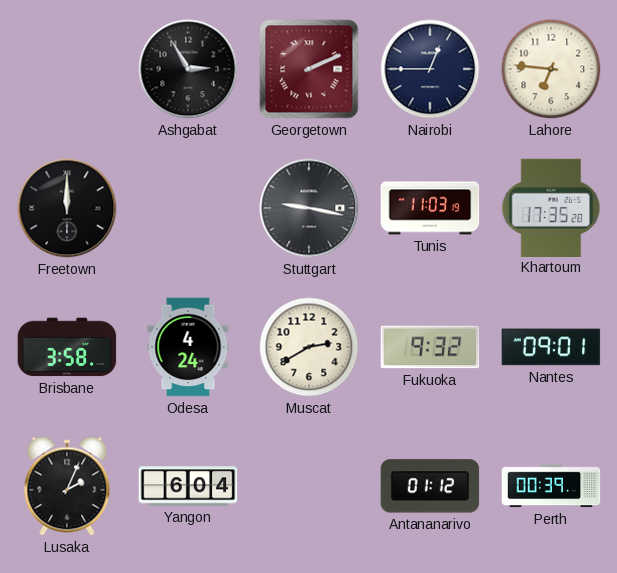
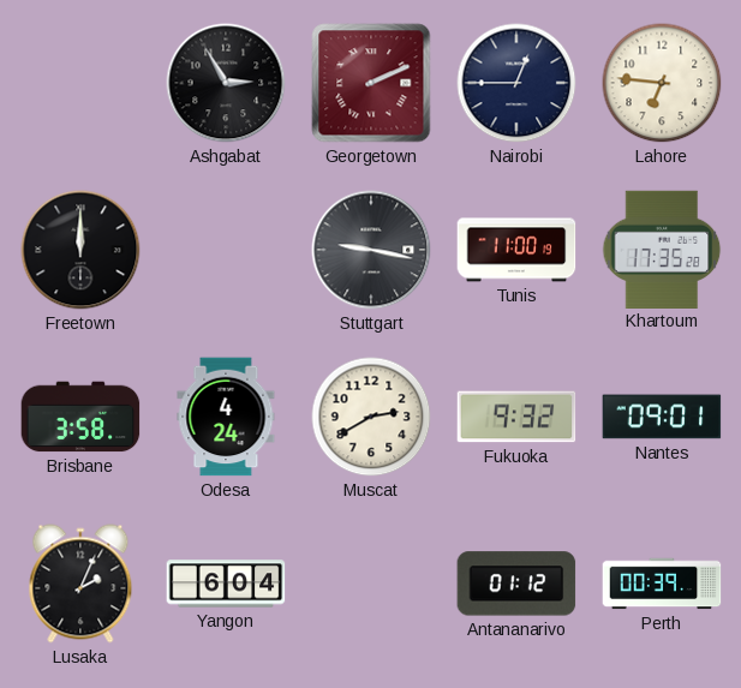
Tunis: 11:03 -> 11:00 (516, 250)
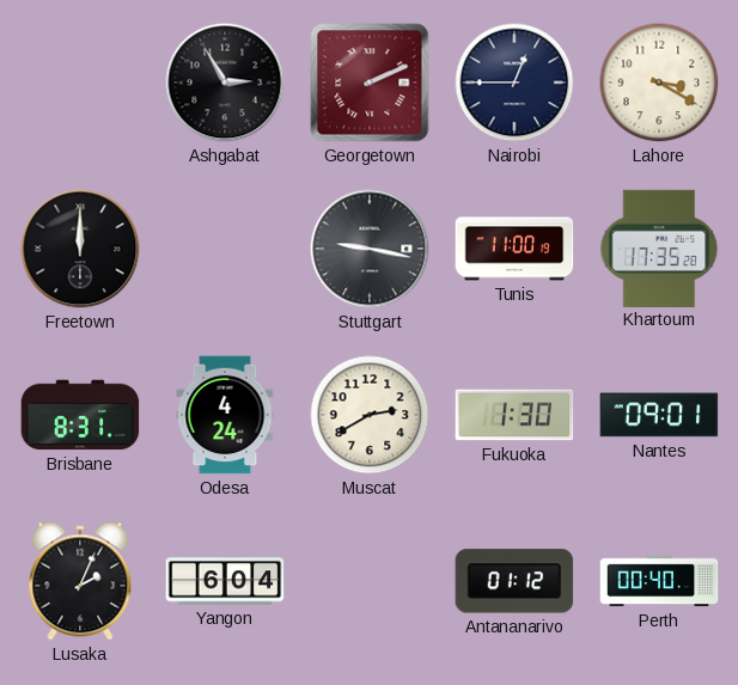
Lahore: 6:46 -> 3:20 (659, 82)
Brisbane: 3:58 -> 8:31 (80, 415)
Fukuoka: 9:32 -> 1:30 (514, 415)
Perth: 00:39 -> 00:40 (659, 581)
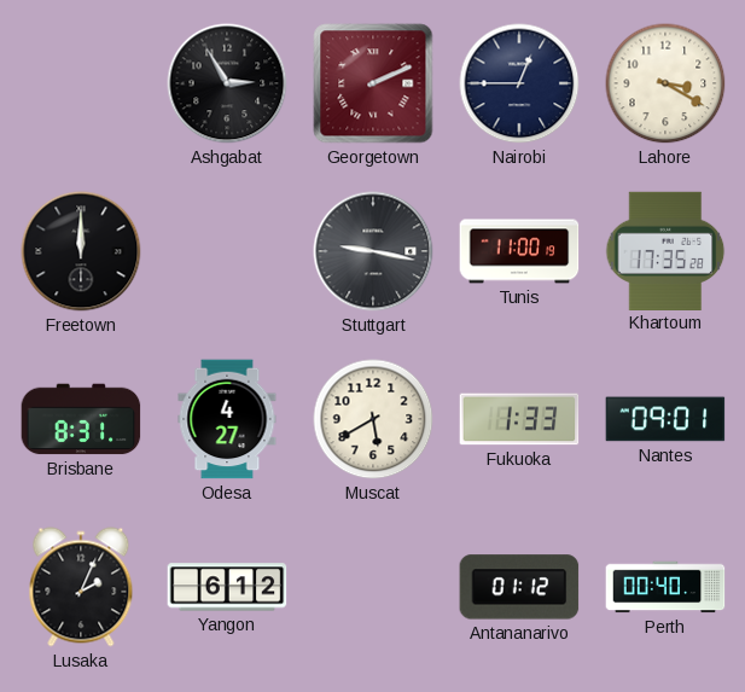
Odesa: 4:24 -> 4:27 (227, 419)
Muscat: 2:40 -> 5:40 (373, 419)
Fukuoka: 1:30 -> 1:33 (519, 419)
Yangon: 6:04 -> 6:12 (227, 587)
